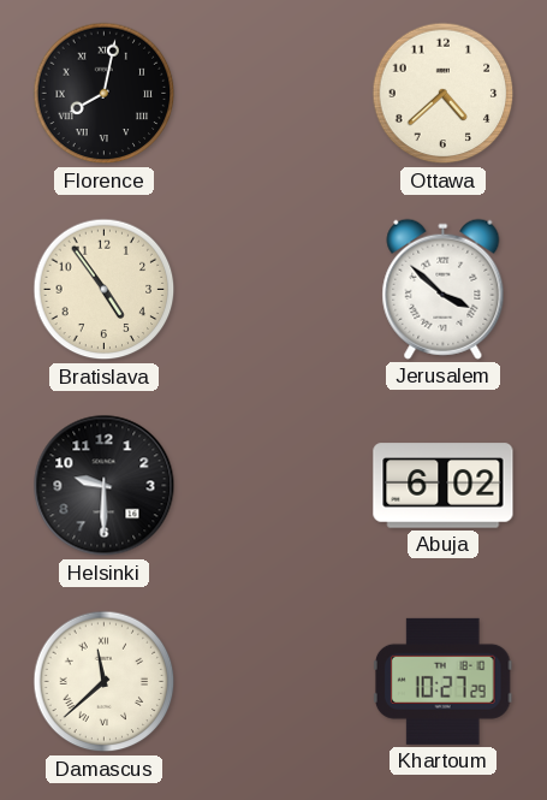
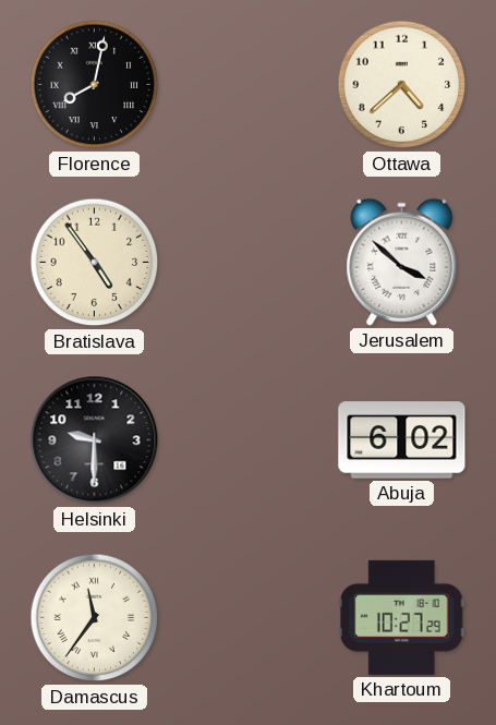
Damascus: 11:38 -> 11:36 (95, 618)
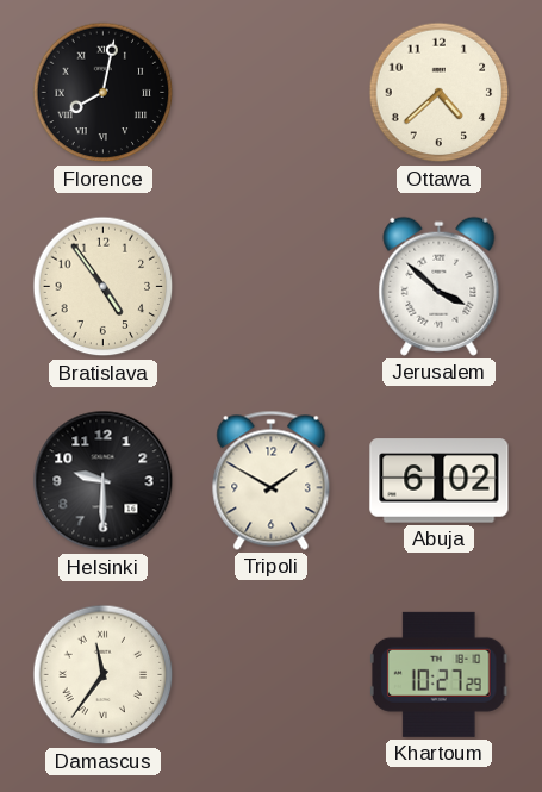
Tripoli: none -> 1:50 (272, 480)
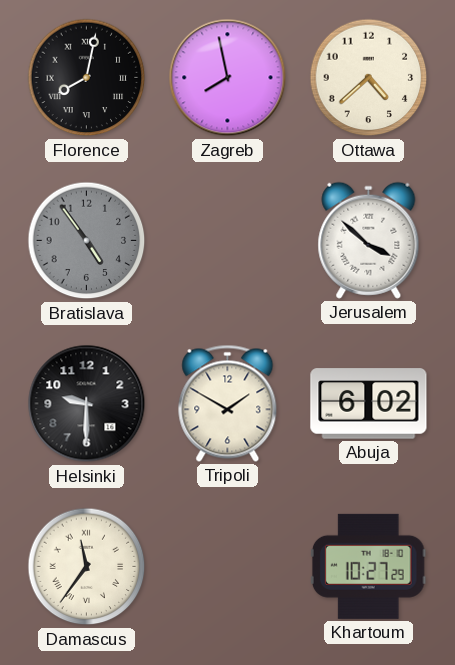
Zagreb: none -> 7:58 (228, 78)
Bratislava dial: cream -> grey (87, 241)
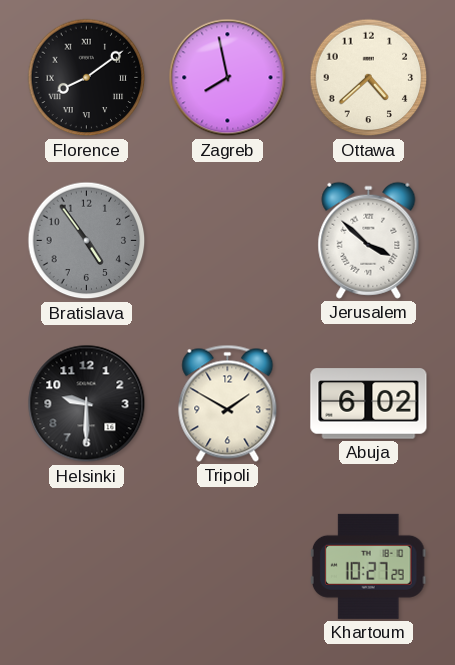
Florence: 8:02 -> 8:09 (87, 78)
Damascus: 11:36 -> none (87, 567)
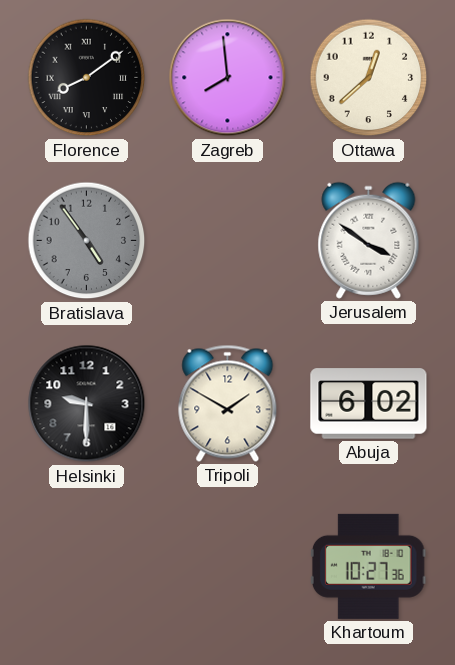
Zagreb: 7:58 -> 7:59 (228, 78)
Ottawa: 4:38 -> 12:38 (369, 78)
Jerusalem: 3:52 -> 3:51 (369, 240)
Khartoum: 10:27:29 -> 10:27:36 (368, 566)
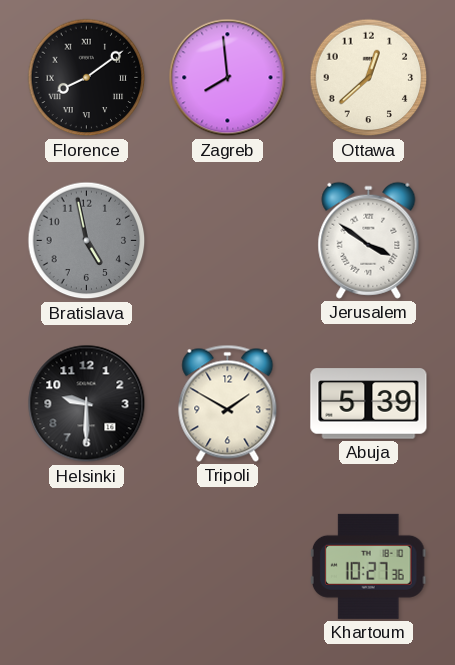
Bratislava: 4:54 -> 4:58 (87, 241)
Abuja: 6:02 -> 5:39 (369, 404)
